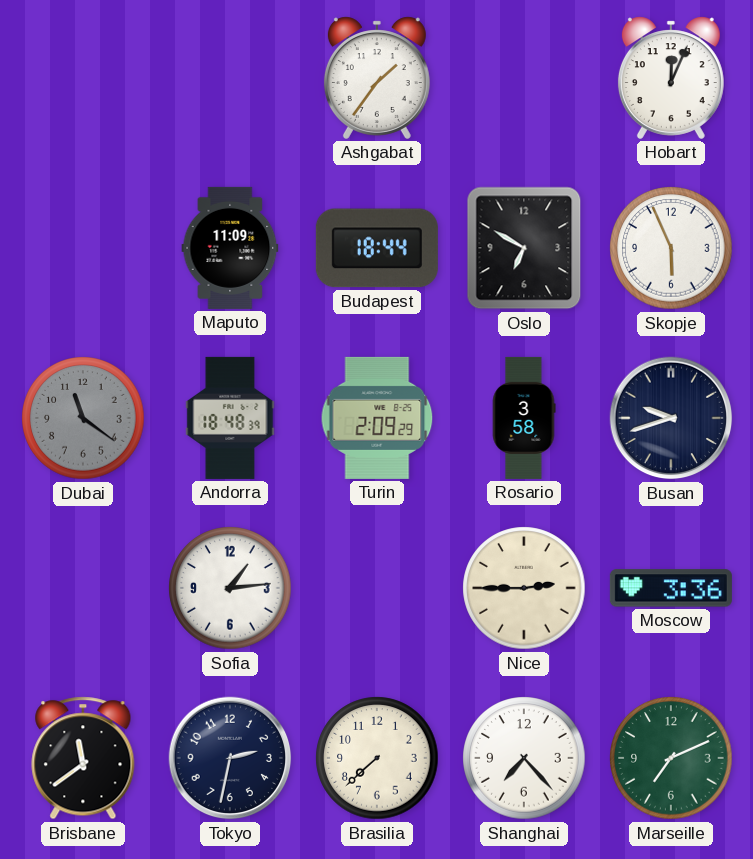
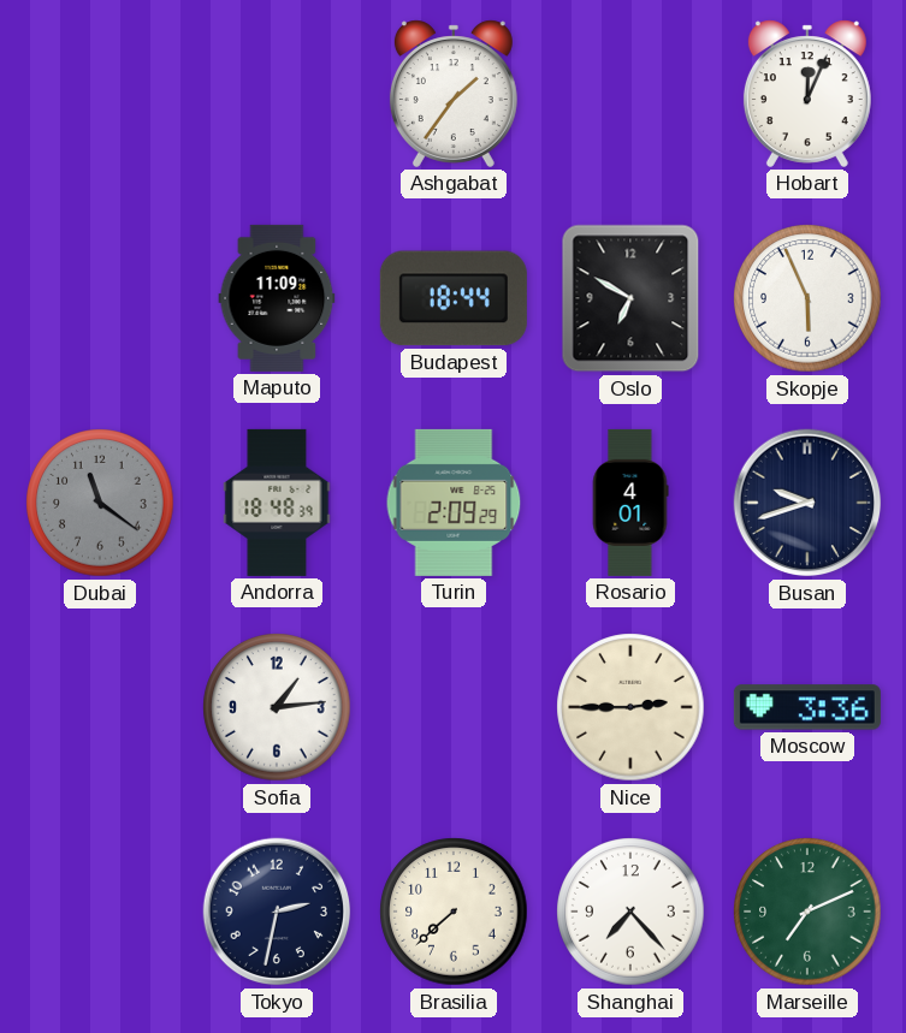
Rosario: 3:58 -> 4:01 (630, 503)
Brisbane: 11:39 -> none (83, 758)
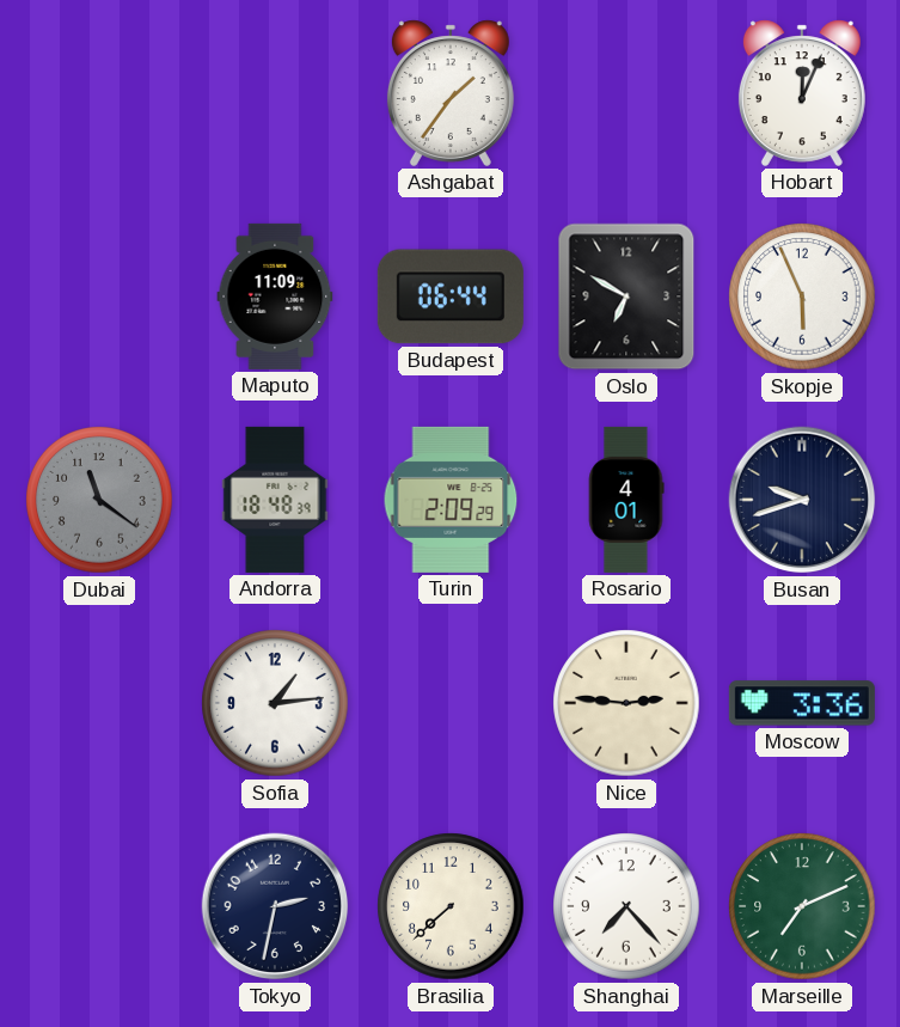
Budapest: 18:44 -> 06:44 (451, 297)
Nice: 2:45 -> 2:46 (626, 703)
